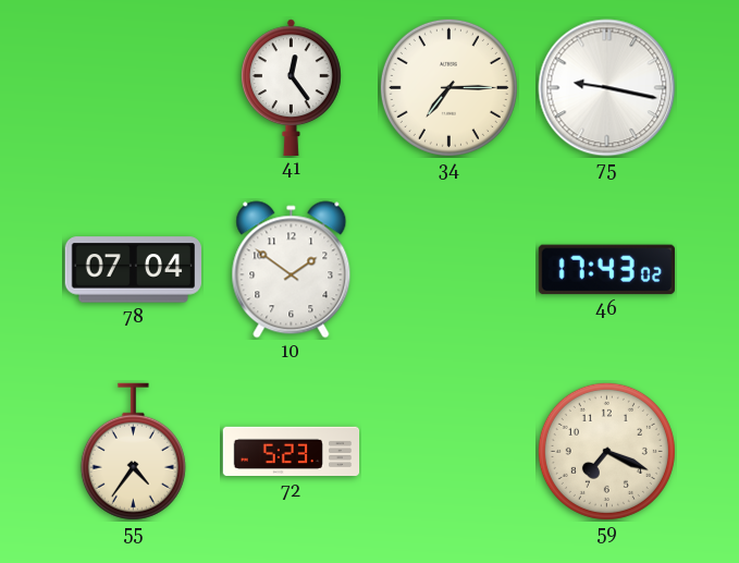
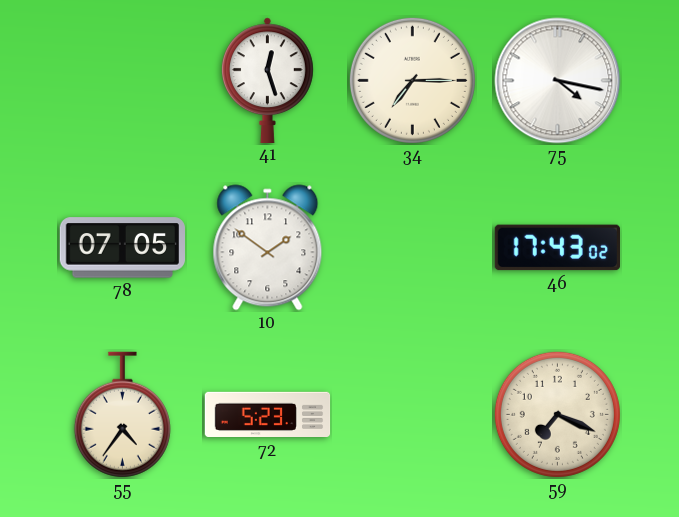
41: 12:24 -> 12:27 (267, 80)
75: 9:17 -> 4:17 (558, 81)
78: 07:04 -> 07:05 (122, 248)
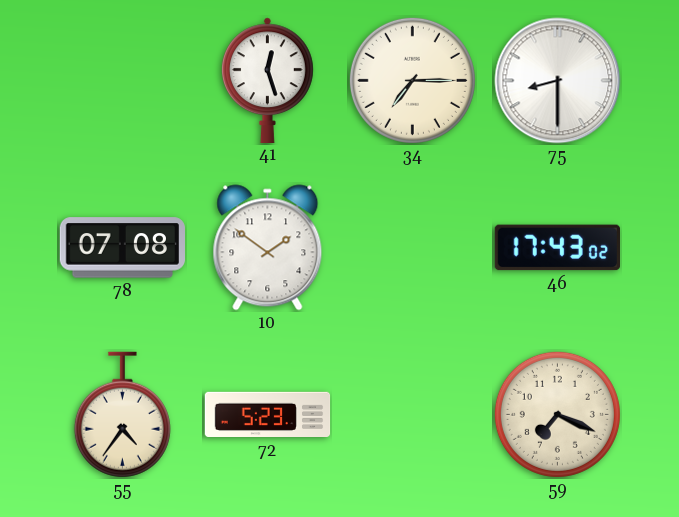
75: 4:17 -> 8:30 (558, 81)
78: 07:05 -> 07:08 (122, 248)
